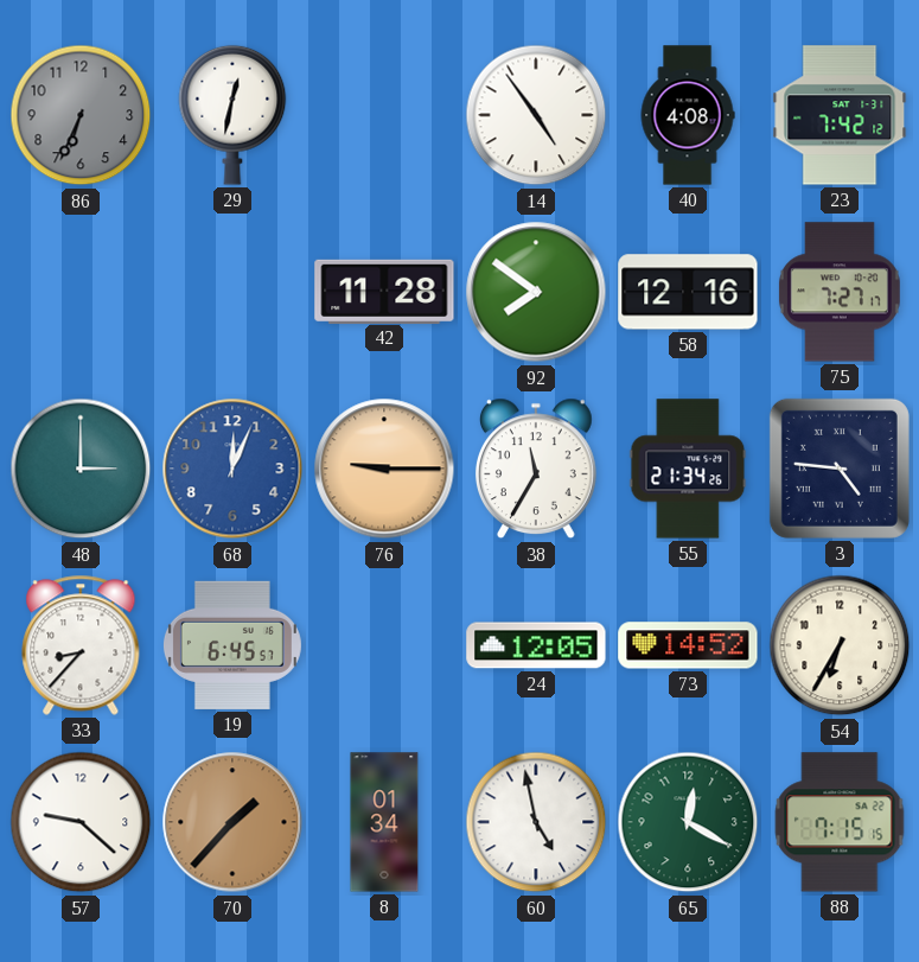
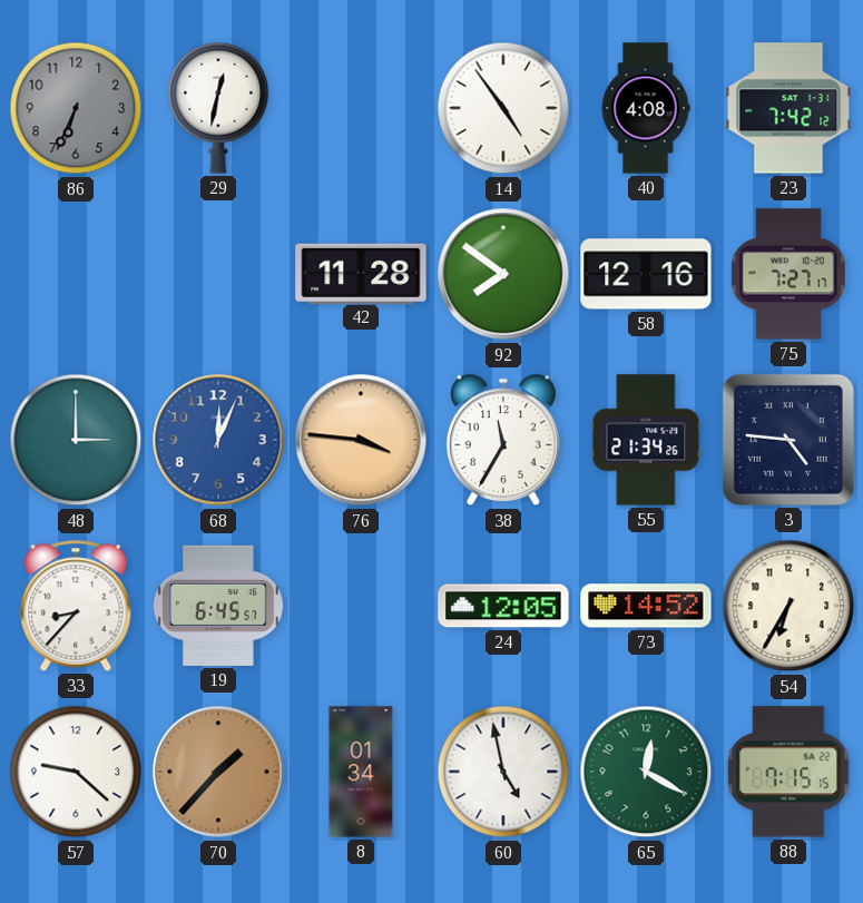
76: 9:15 -> 3:46 (361, 440)
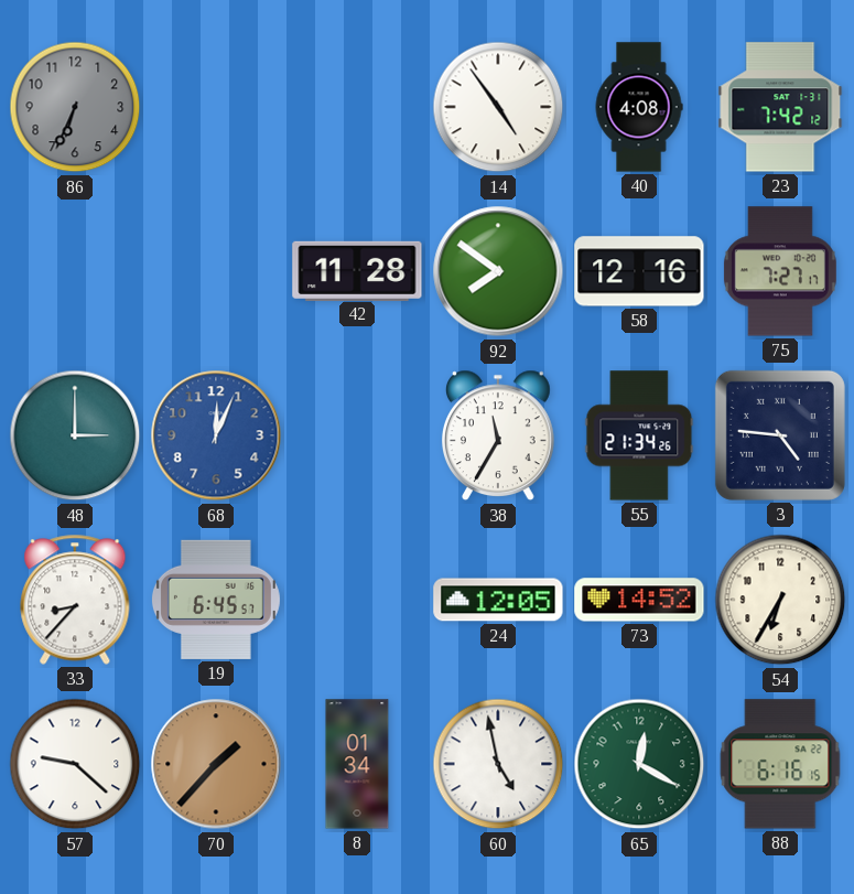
29: 12:32 -> none (218, 108)
76: 3:46 -> none (361, 440)
88: 7:15 -> 6:16 (780, 764)
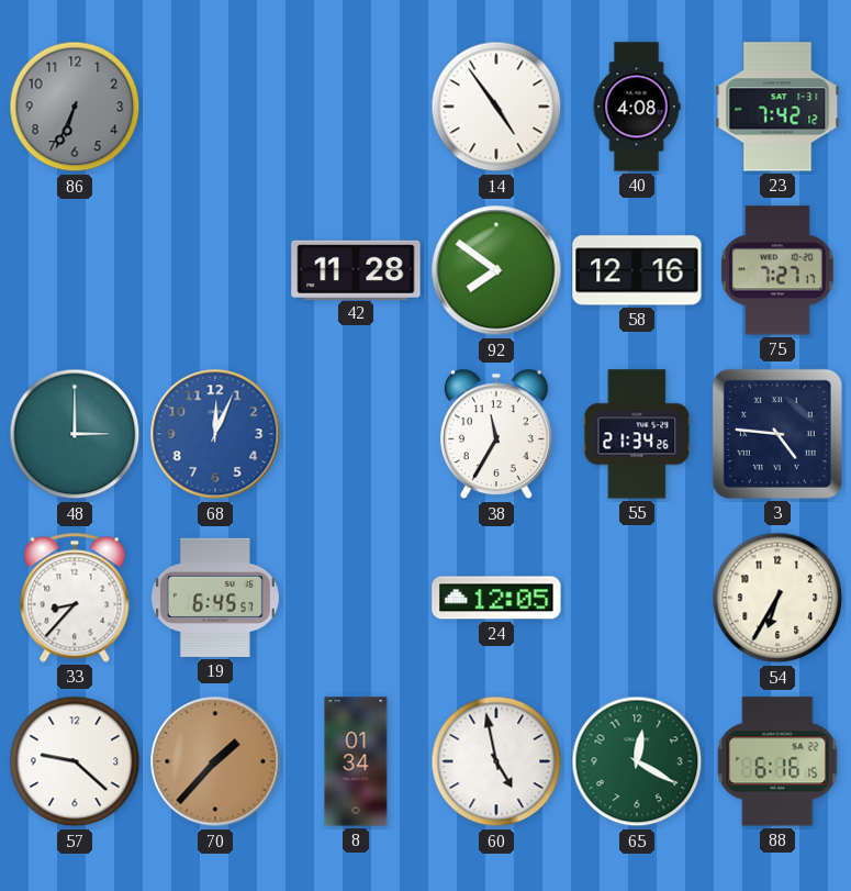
73: 14:52 -> none (639, 600)
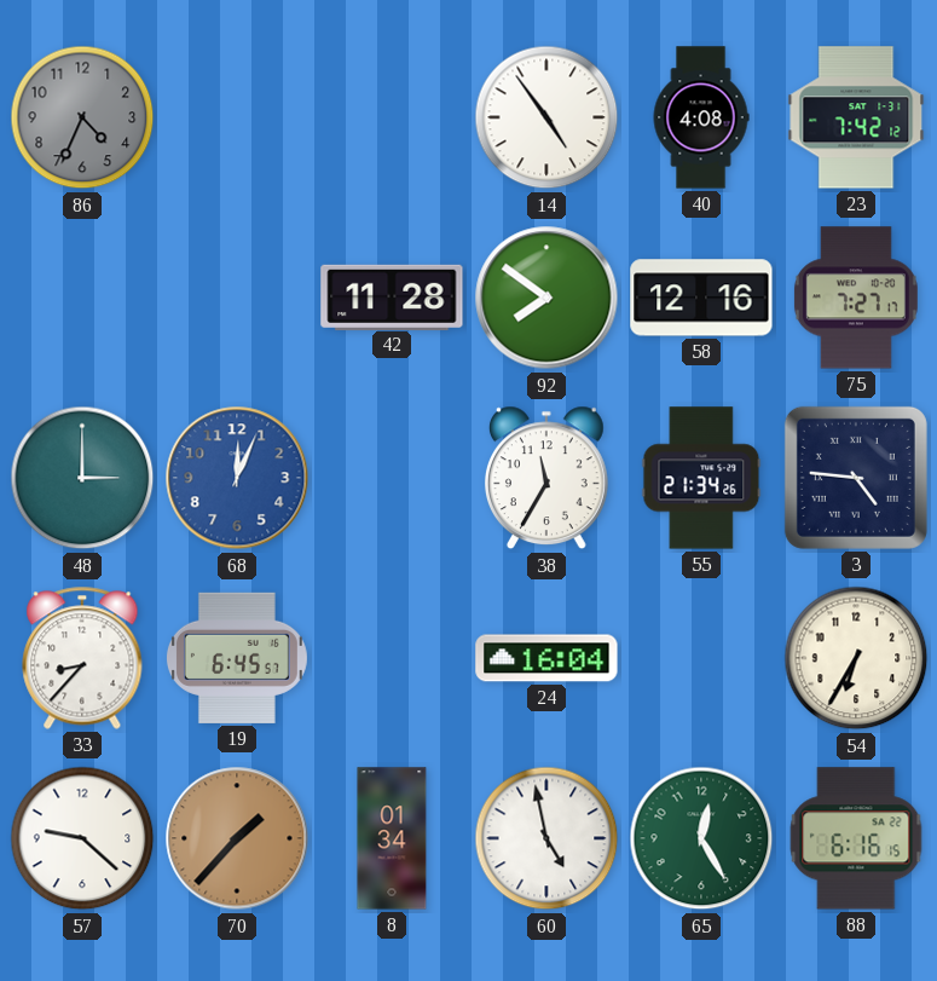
86: 6:34 -> 4:34 (82, 117)
24: 12:05 -> 16:04 (546, 658)
65: 12:20 -> 12:25 (701, 838)
